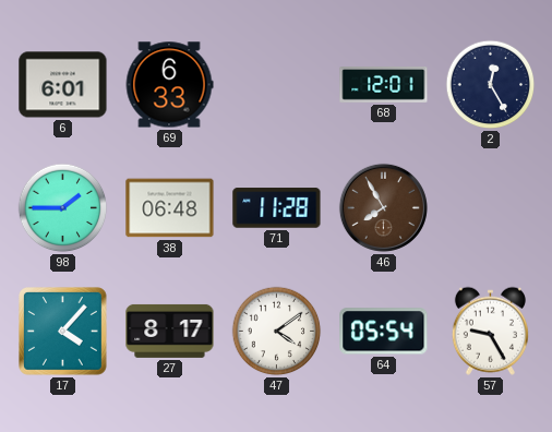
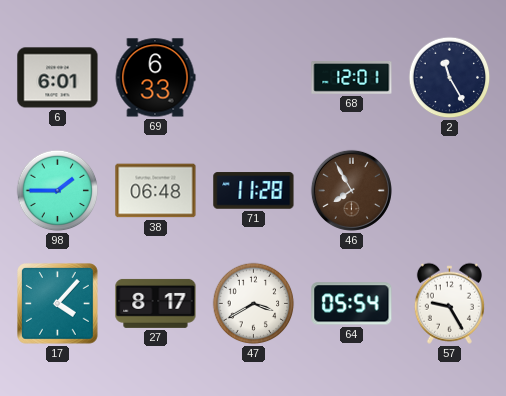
2: 12:25 -> 11:25 (450, 78)
47: 4:09 -> 3:40 (254, 304)
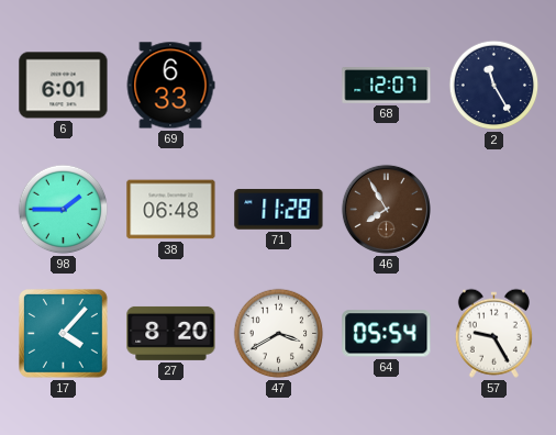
68: 12:01 -> 12:07 (387, 86)
27: 8:17 -> 8:20 (171, 333)
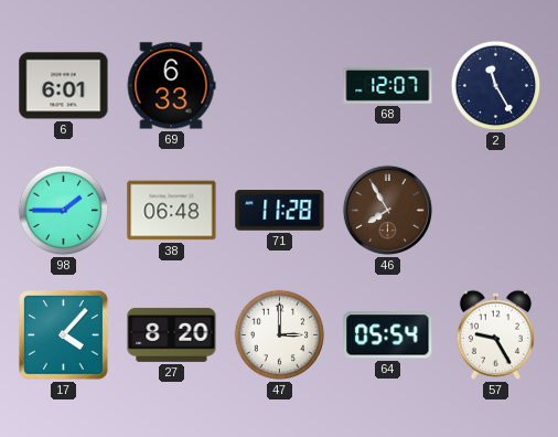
47: 3:40 -> 3:00 (280, 335)
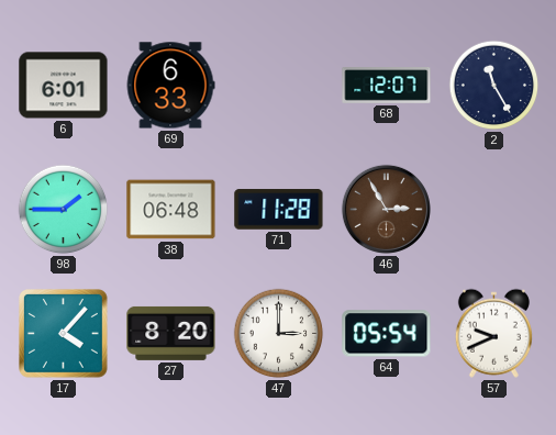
46: 7:55 -> 2:55 (386, 209)
57: 9:25 -> 9:41 (493, 333)
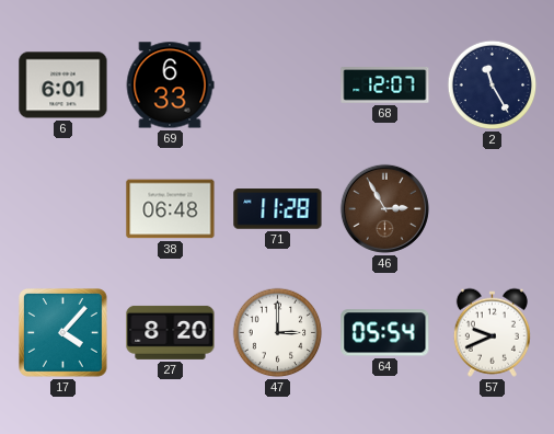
98: 1:45 -> none (64, 210)
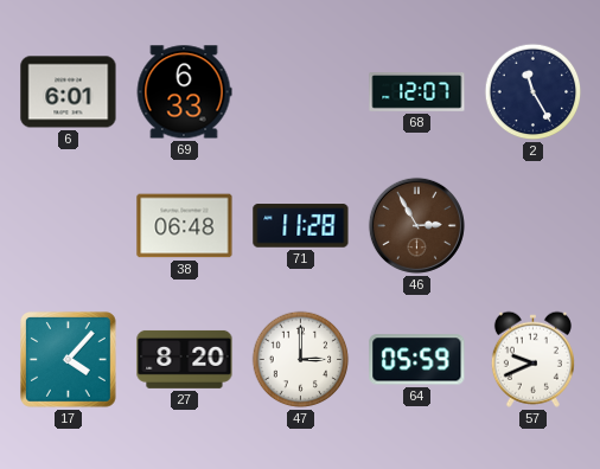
64: 05:54 -> 05:59 (417, 360)
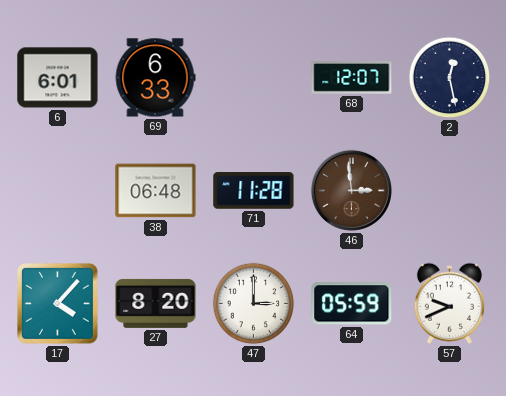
2: 11:25 -> 12:28 (450, 78)
46: 2:55 -> 2:59 (351, 190)
